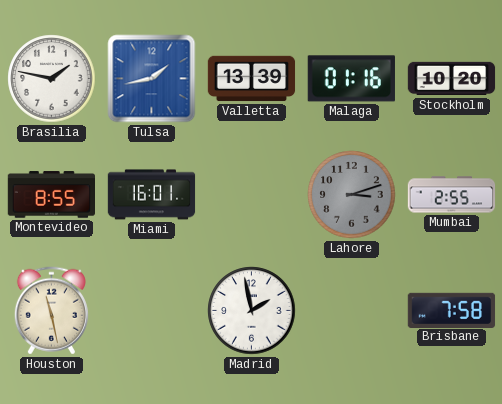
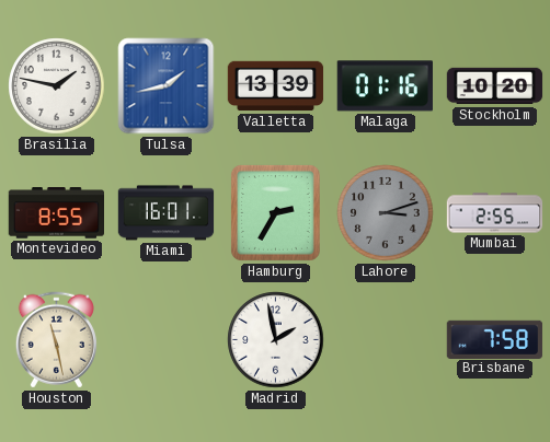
Hamburg: none -> 2:35 (275, 212)
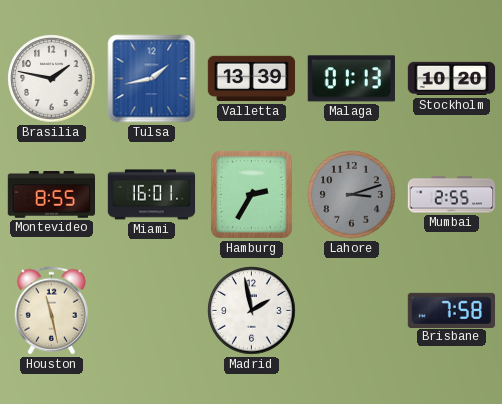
Malaga: 01:16 -> 01:13 (351, 79)
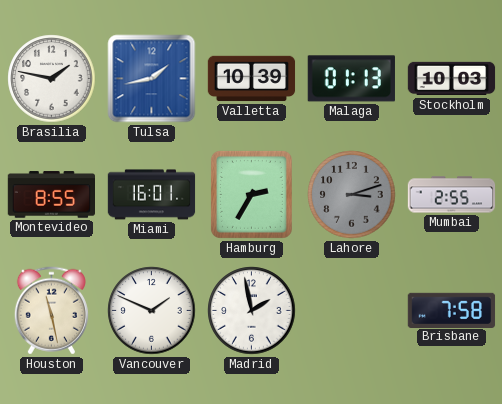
Valletta: 13:39 -> 10:39 (252, 79)
Stockholm: 10:20 -> 10:03 (452, 79)
Vancouver: none -> 1:49 (152, 311)
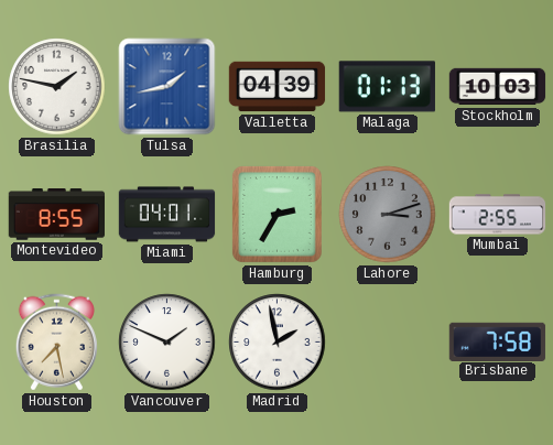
Valletta: 10:39 -> 04:39 (278, 87)
Miami: 16:01 -> 04:01 (167, 215)
Houston: 11:28 -> 7:28 (56, 343)
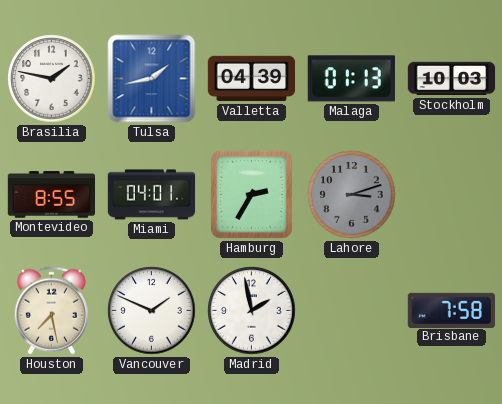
Mumbai: 2:55 -> none (498, 215)
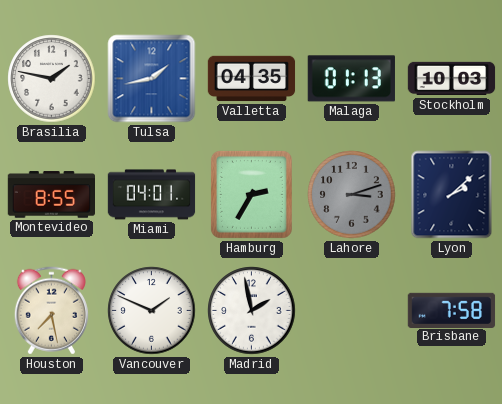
Valletta: 04:39 -> 04:35 (252, 79)
Lyon: none -> 2:08 (452, 195)
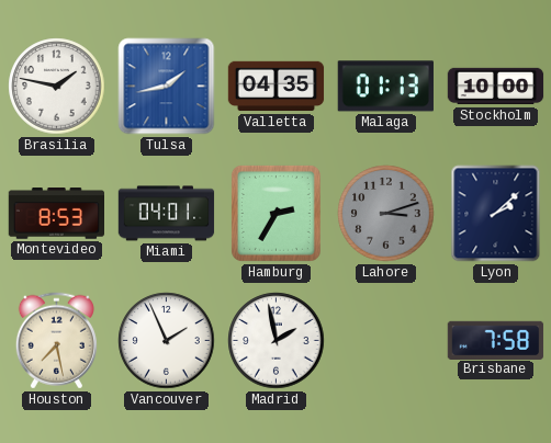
Stockholm: 10:03 -> 10:00 (496, 87)
Montevideo: 8:55 -> 8:53 (57, 214)
Vancouver: 1:49 -> 1:56 (167, 341)
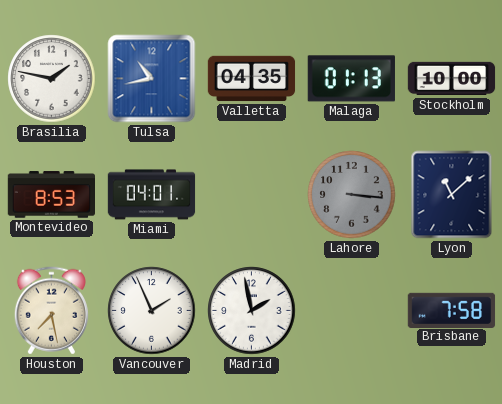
Tulsa: 1:43 -> 10:43 (152, 79)
Hamburg: 2:35 -> none (275, 213)
Lahore: 3:12 -> 3:16 (352, 195)
Lyon: 2:08 -> 11:08 (452, 195)
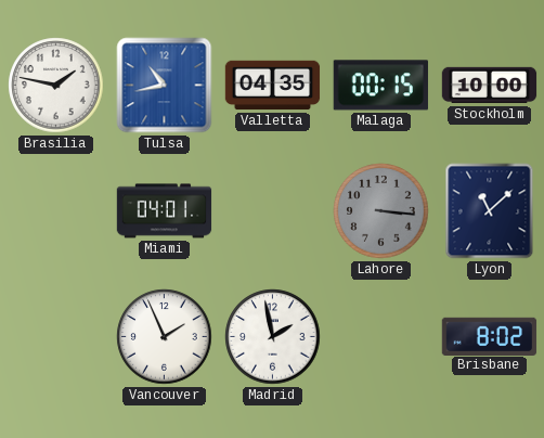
Malaga: 01:13 -> 00:15 (380, 86)
Montevideo: 8:53 -> none (52, 195)
Houston: 7:28 -> none (51, 311)
Brisbane: 7:58 -> 8:02 (490, 336)
